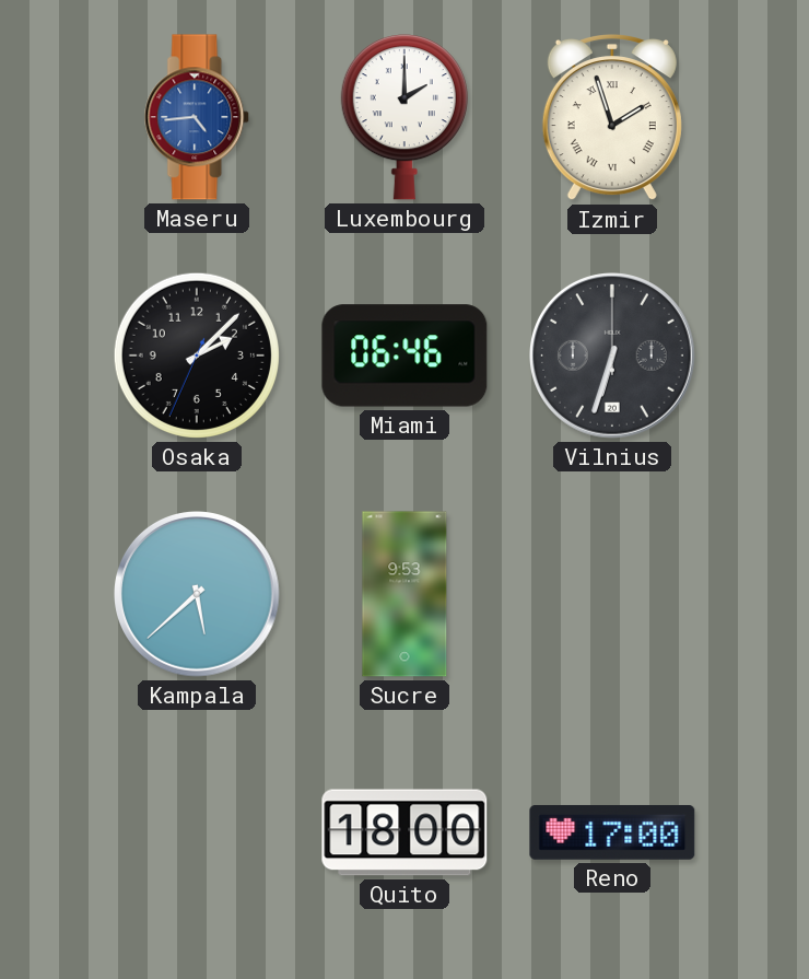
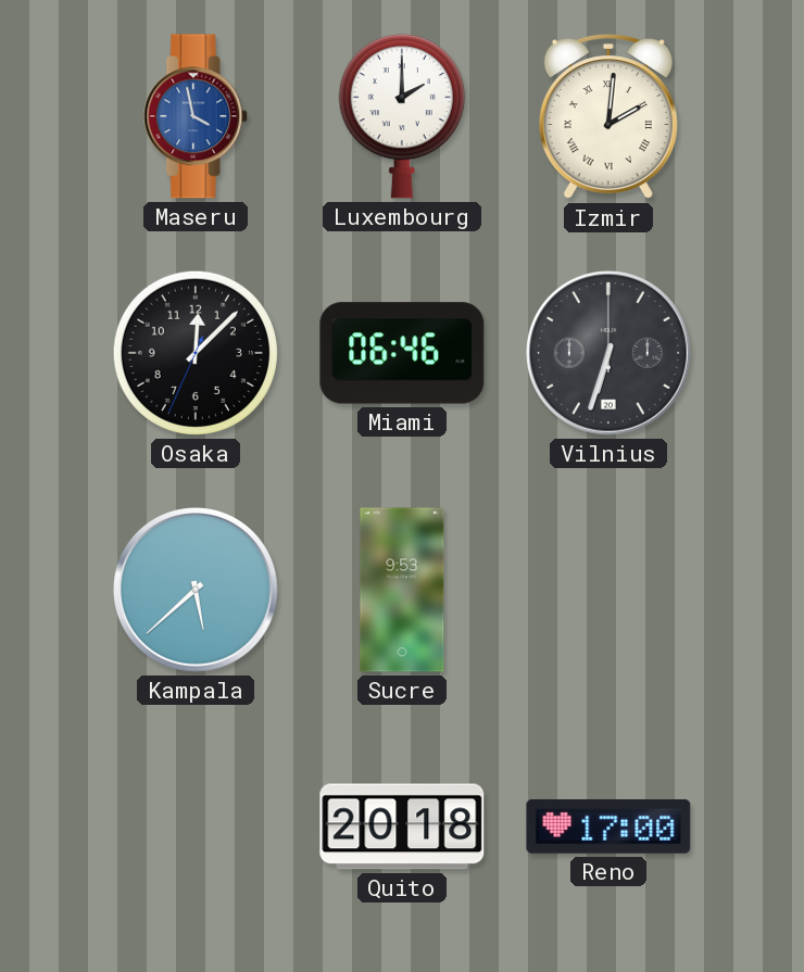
Maseru: 4:44 -> 3:58 (197, 116)
Izmir: 1:57 -> 2:01 (608, 117)
Osaka: 2:07 -> 12:07 (196, 353)
Quito: 18:00 -> 20:18 (402, 826)
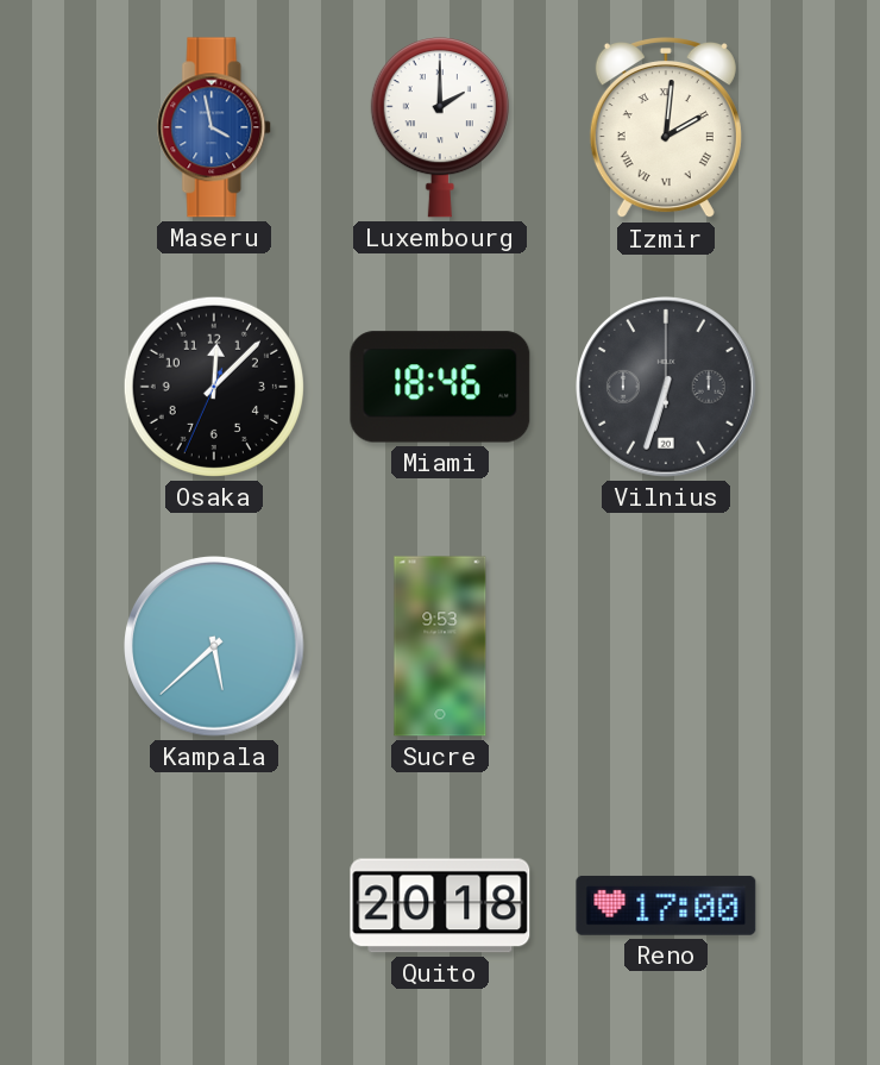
Miami: 06:46 -> 18:46 (440, 387)
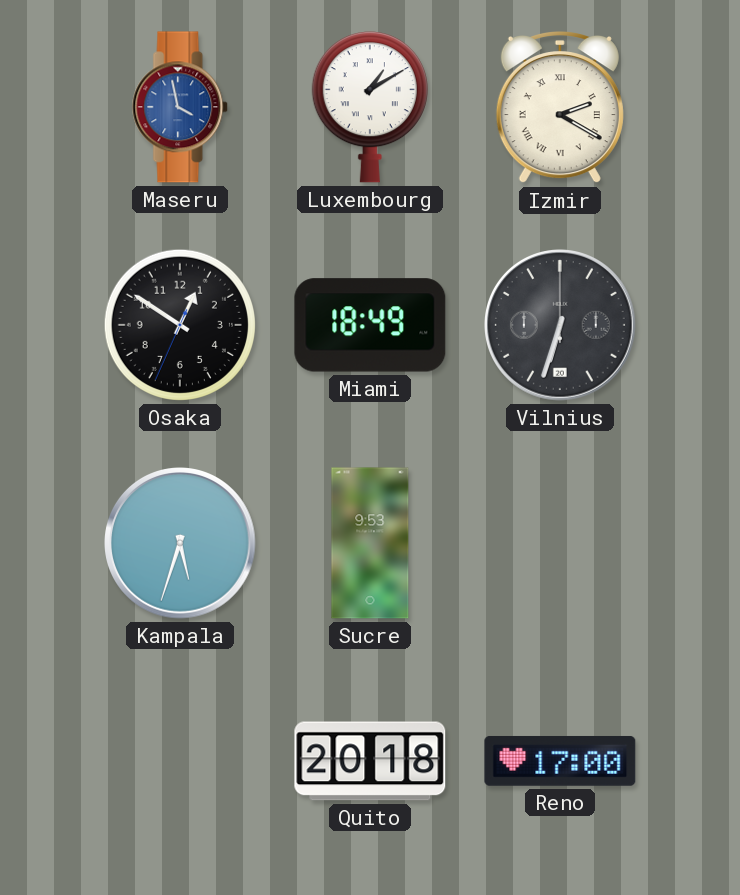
Luxembourg: 2:00 -> 1:10 (370, 107)
Izmir: 2:01 -> 2:20 (560, 108)
Osaka: 12:07 -> 12:50 (180, 325)
Miami: 18:46 -> 18:49 (370, 325)
Kampala: 5:38 -> 5:33 (181, 544)
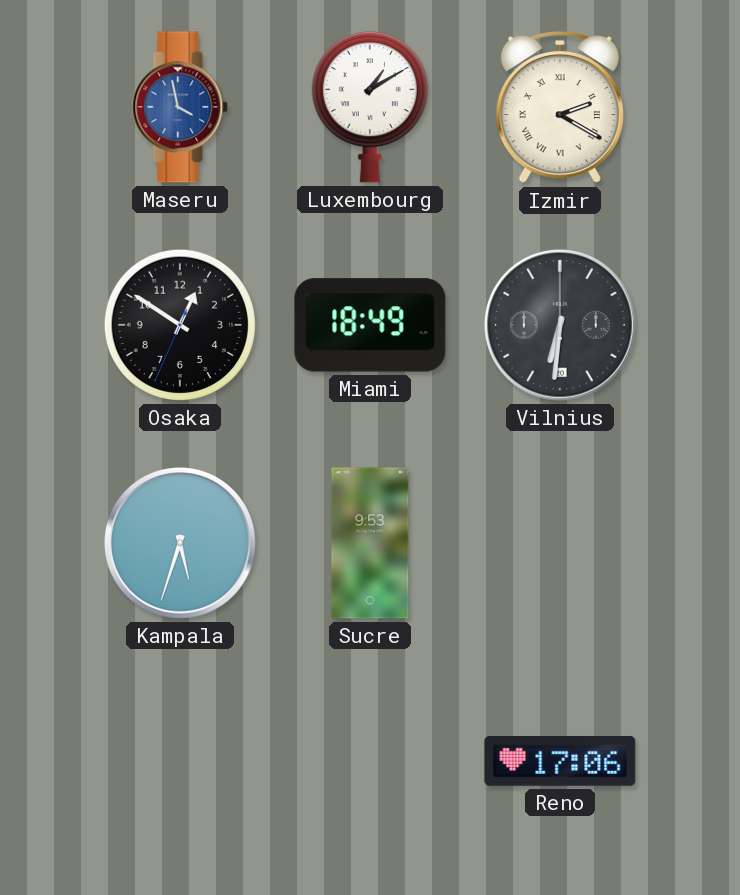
Vilnius: 6:33 -> 6:31 (561, 326)
Quito: 20:18 -> none (370, 761)
Reno: 17:00 -> 17:06 (560, 761)
